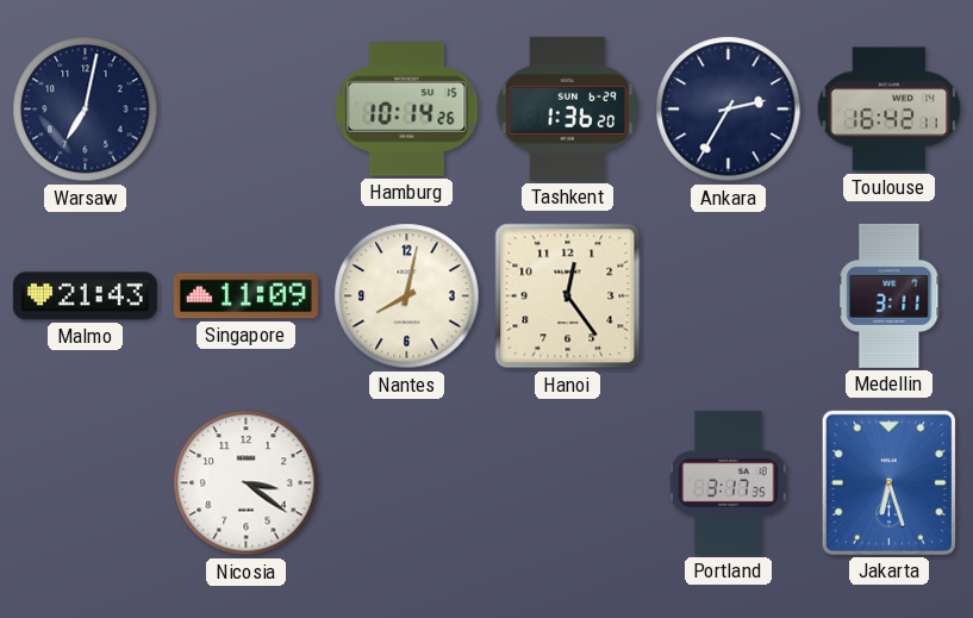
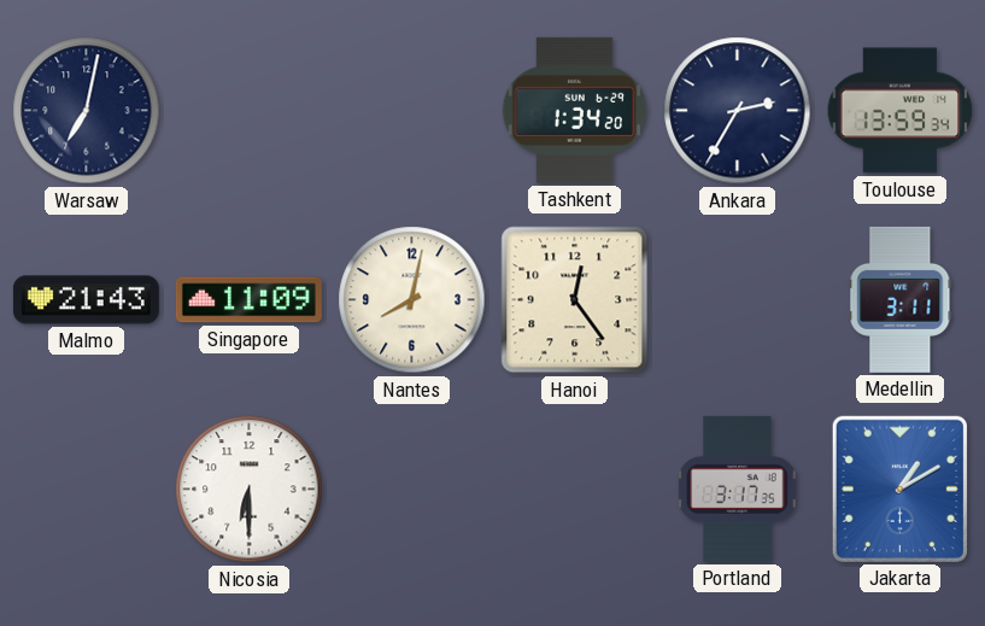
Hamburg: 10:14 -> none (407, 110)
Tashkent: 1:36 -> 1:34 (574, 110)
Toulouse: 16:42 -> 13:59 (901, 111)
Nicosia: 3:21 -> 6:30 (250, 490)
Jakarta: 6:27 -> 1:10 (899, 488)
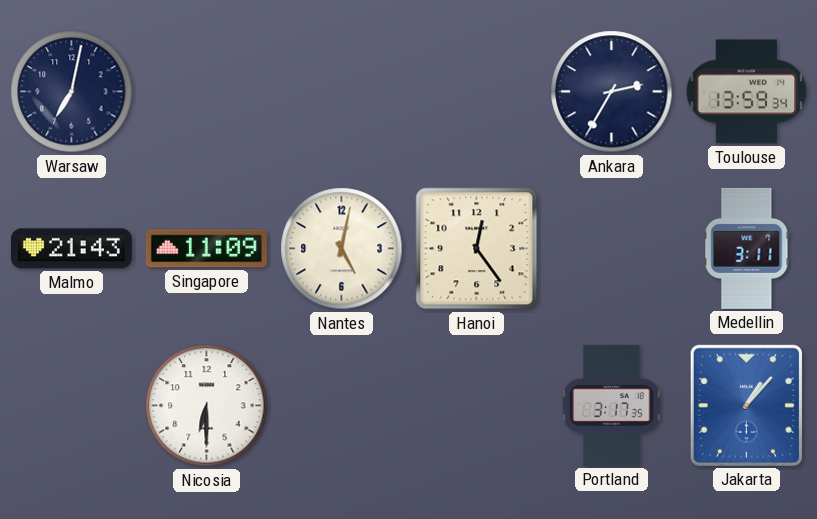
Tashkent: 1:34 -> none (574, 110)
Nantes: 8:02 -> 5:02 (342, 249)
Jakarta: 1:10 -> 1:07 (746, 405)
